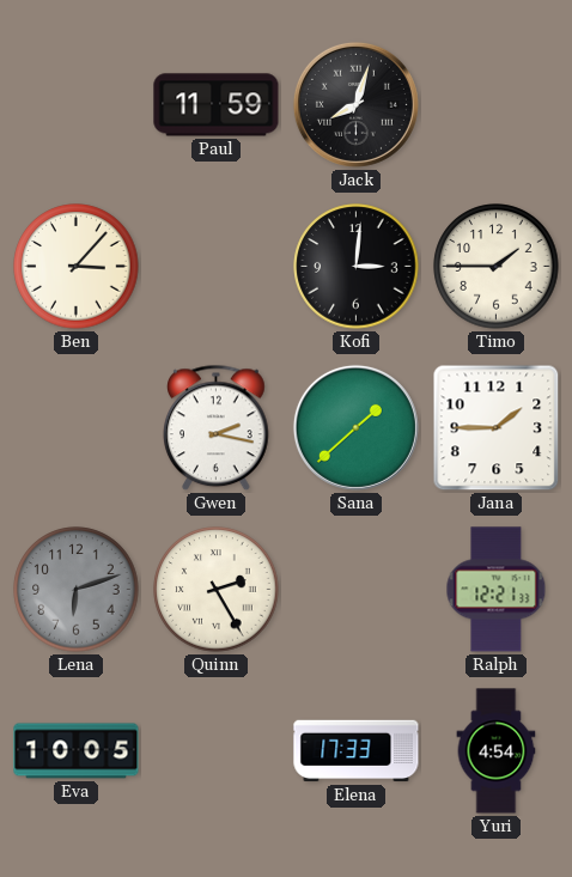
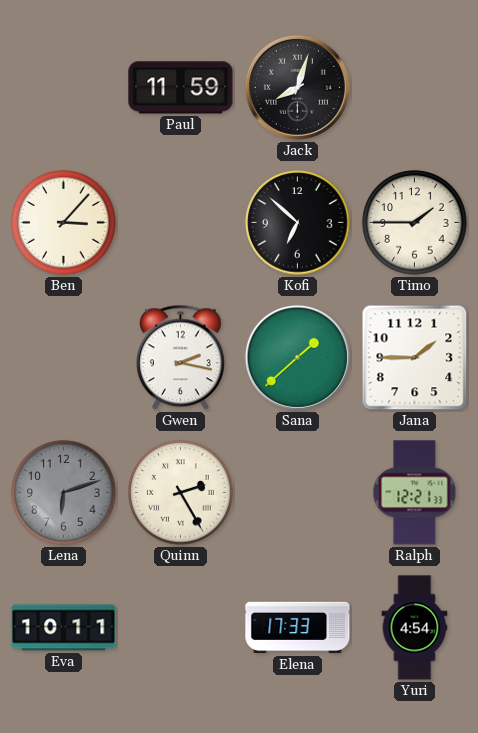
Kofi: 3:01 -> 6:52 (298, 223)
Eva: 10:05 -> 10:11 (64, 628)
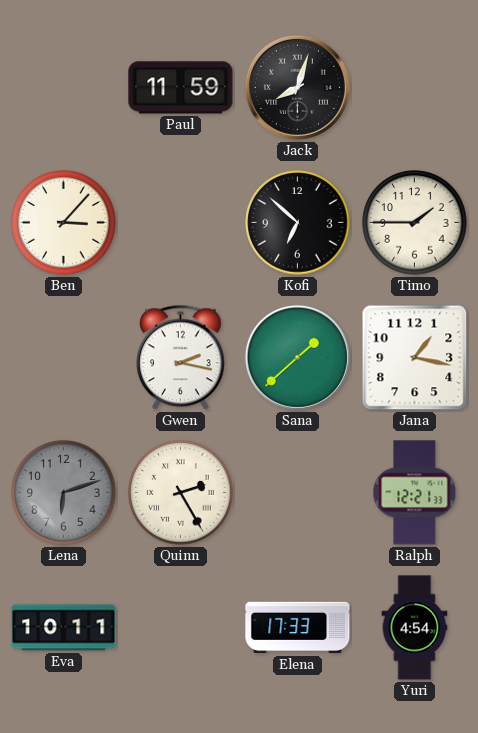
Jana: 1:45 -> 1:17 (415, 358)
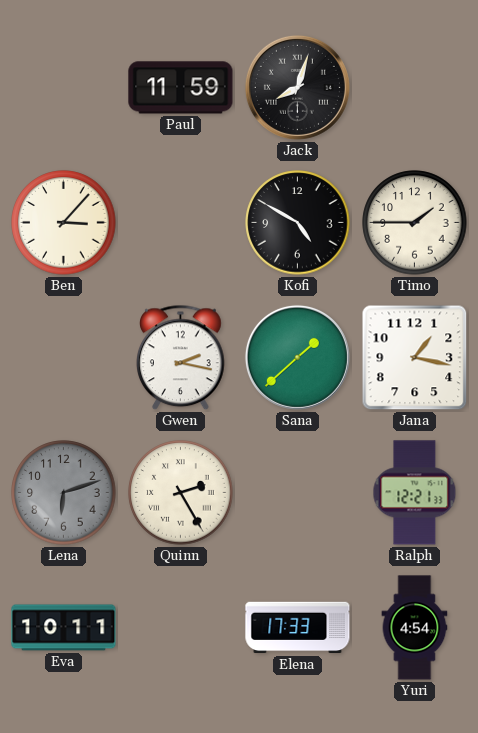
Kofi: 6:52 -> 4:50 (298, 223)
